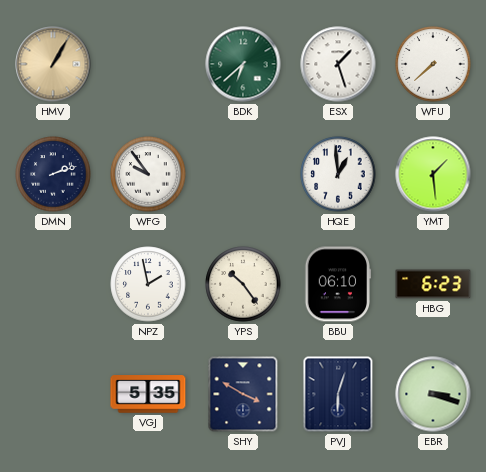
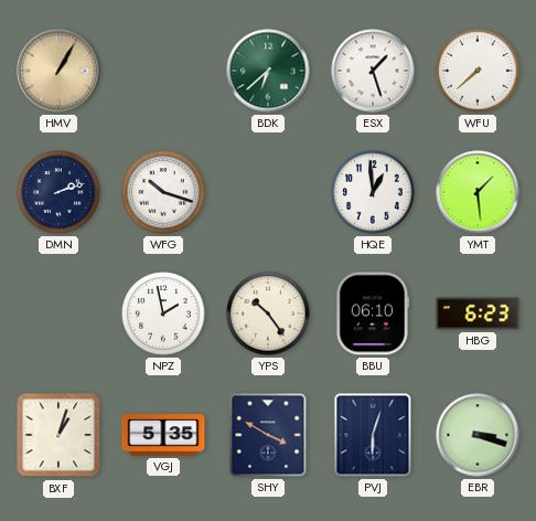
WFG: 9:54 -> 10:18 (163, 192)
BXF: none -> 1:03 (58, 435)
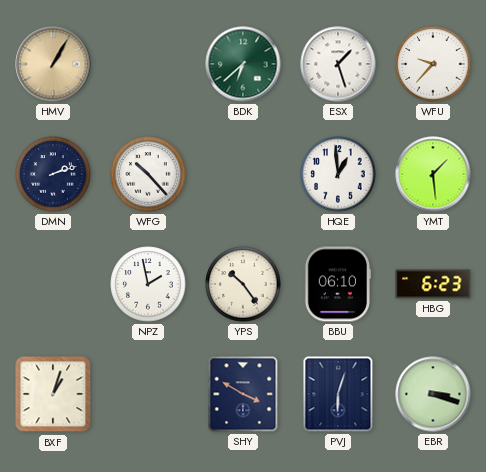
WFU: 7:38 -> 9:37 (433, 64)
WFG: 10:18 -> 10:23 (148, 174)
VGJ: 5:35 -> none (163, 435)
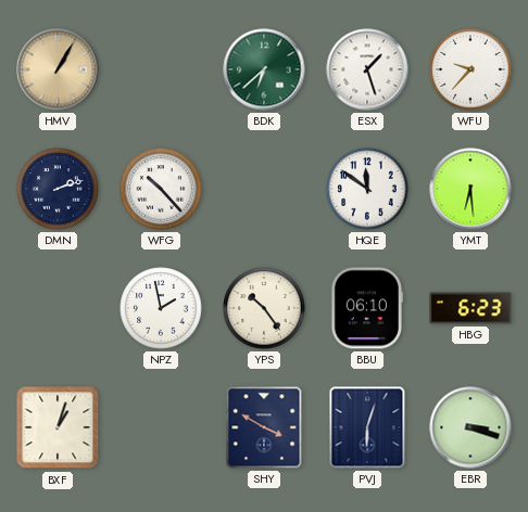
HQE: 12:59 -> 11:51 (367, 189)
YMT: 1:29 -> 6:29 (470, 189)
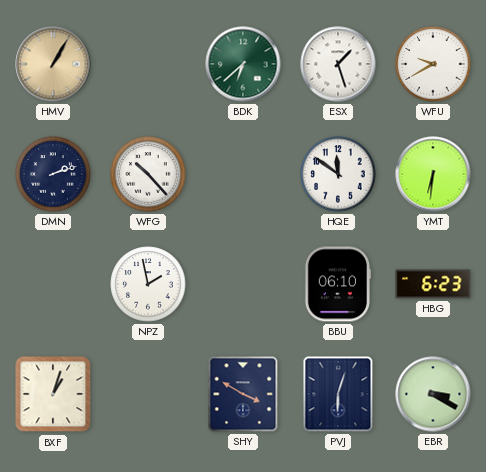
WFU: 9:37 -> 9:40 (433, 64)
YMT: 6:29 -> 6:31 (433, 174)
YPS: 10:24 -> none (264, 308)
EBR: 3:18 -> 3:20 (433, 394)
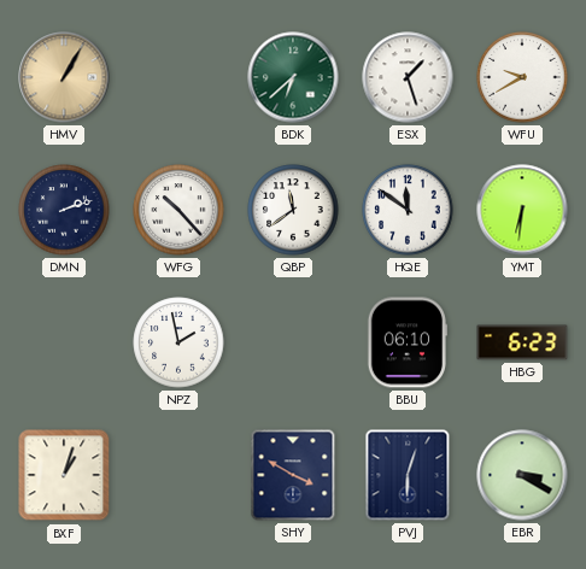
QBP: none -> 11:39 (293, 210)
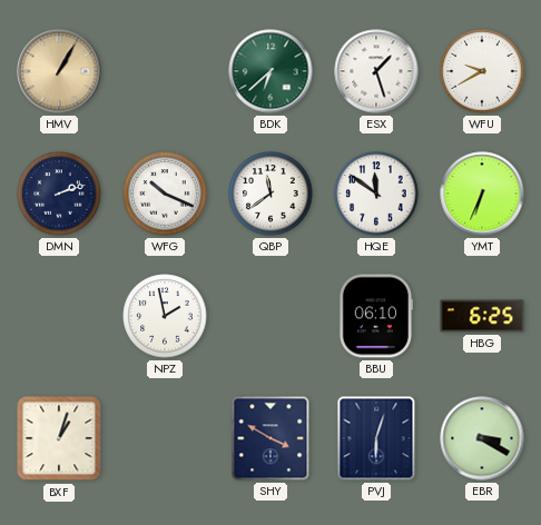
WFG: 10:23 -> 10:19 (165, 194)
YMT: 6:31 -> 6:34 (482, 194)
HBG: 6:23 -> 6:25 (482, 316)
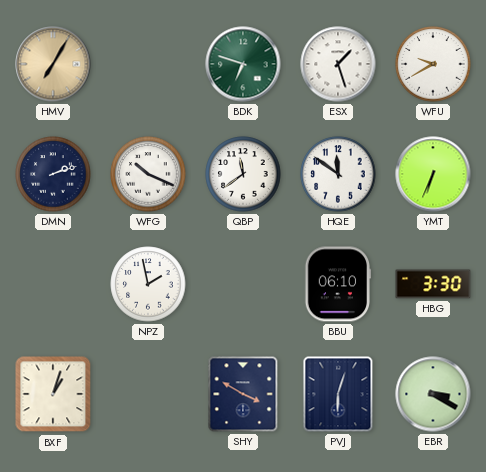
HMV: 1:05 -> 7:05 (53, 64)
BDK: 6:38 -> 6:48 (243, 64)
HBG: 6:25 -> 3:30 (433, 284)
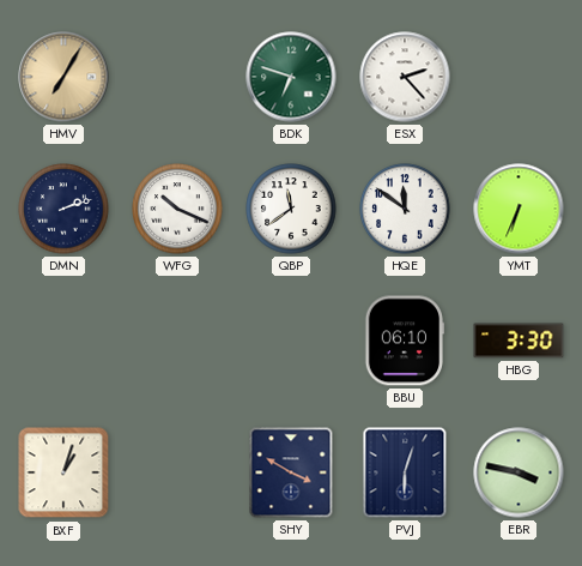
ESX: 1:27 -> 2:23 (405, 77)
WFU: 9:40 -> none (433, 64)
NPZ: 1:58 -> none (148, 284)
EBR: 3:20 -> 3:47 (519, 472)
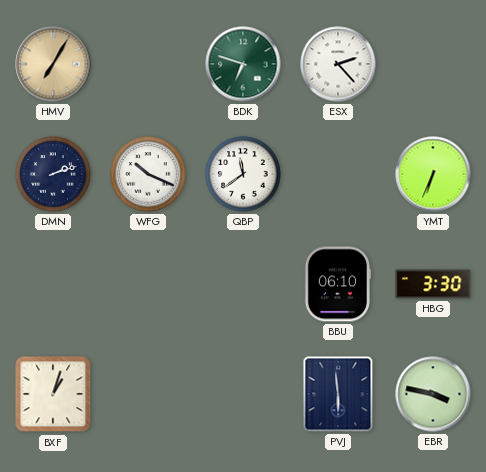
HQE: 11:51 -> none (405, 209)
SHY: 3:50 -> none (291, 472)
PVJ: 6:03 -> 5:59 (338, 394)
